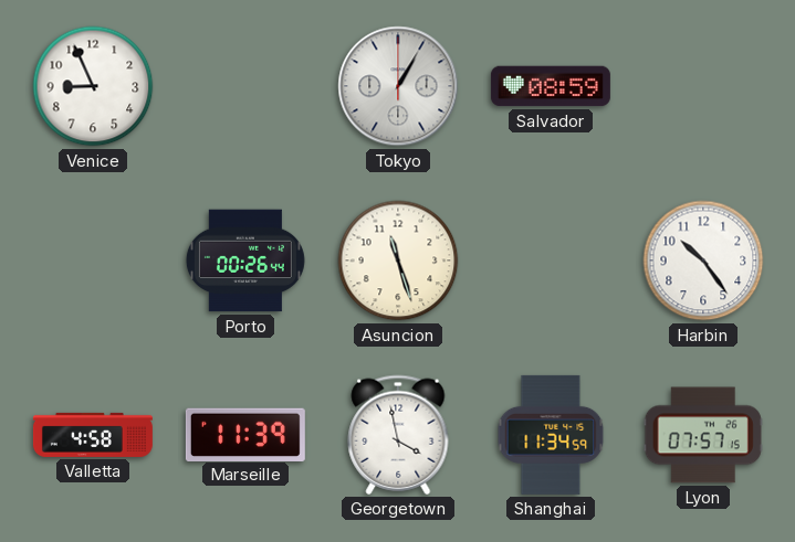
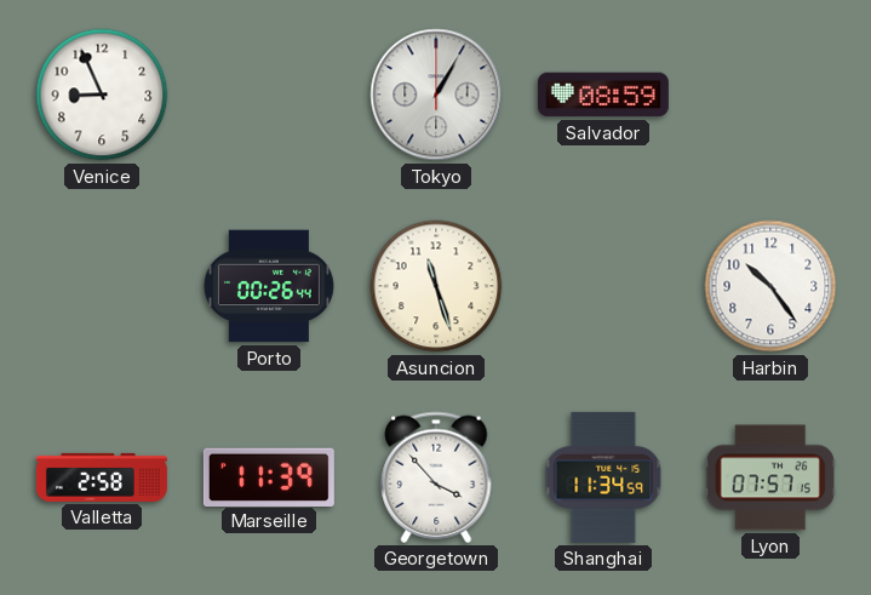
Valletta: 4:58 -> 2:58 (102, 477)
Georgetown: 3:58 -> 3:53 (436, 477)
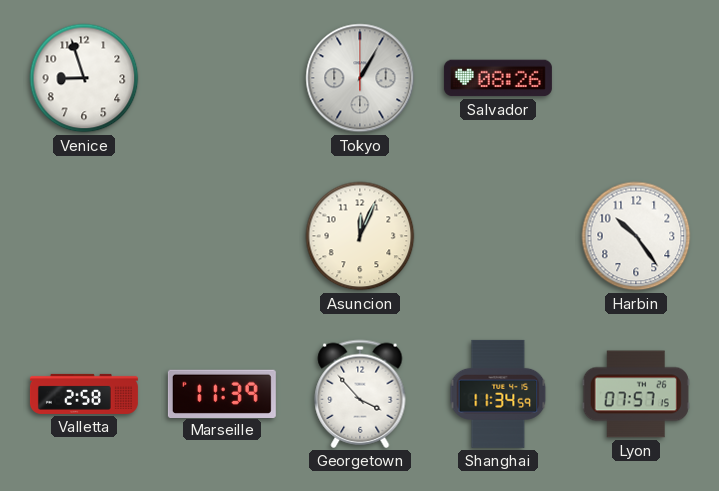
Venice: 8:56 -> 8:57 (84, 78)
Salvador: 08:59 -> 08:26 (498, 78)
Porto: 00:26 -> none (269, 286)
Asuncion: 11:27 -> 12:04 (360, 236)
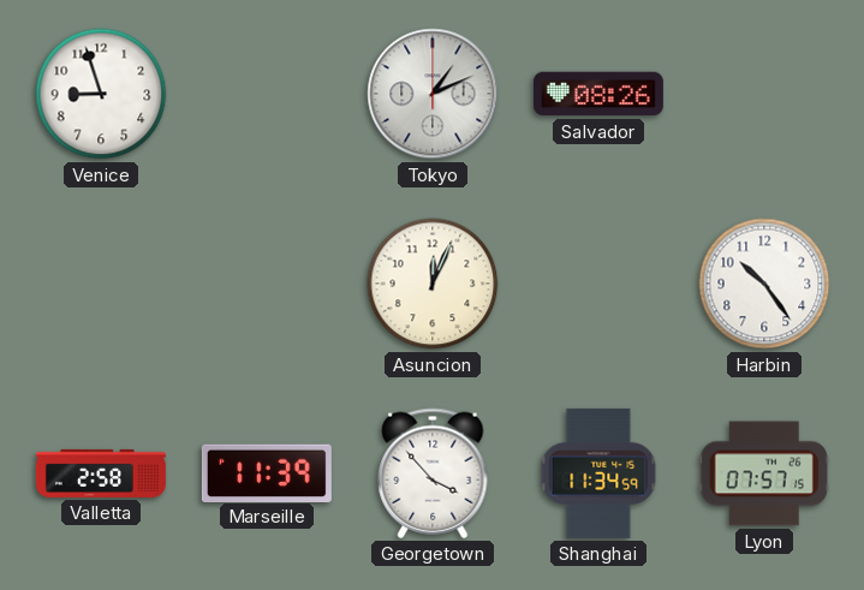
Tokyo: 1:05 -> 1:11 (433, 94)
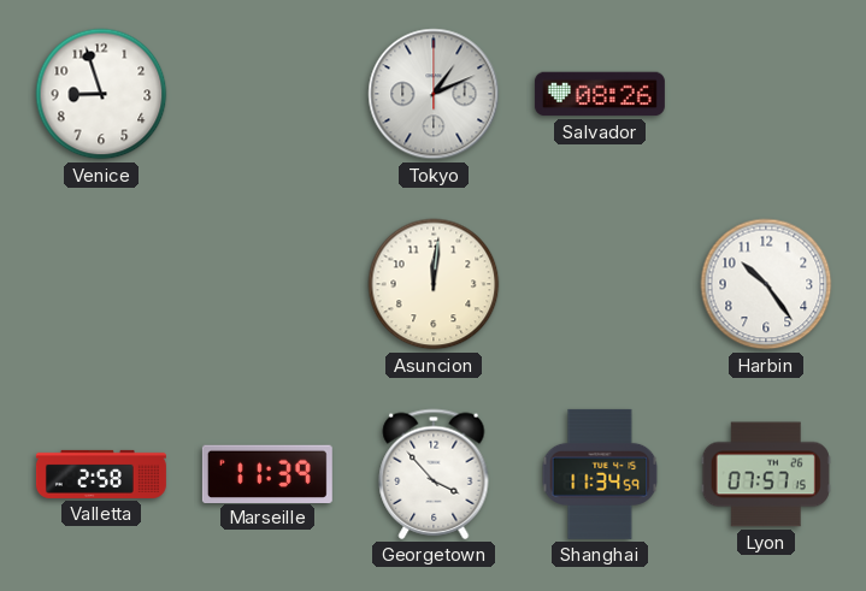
Asuncion: 12:04 -> 12:01 (434, 284)
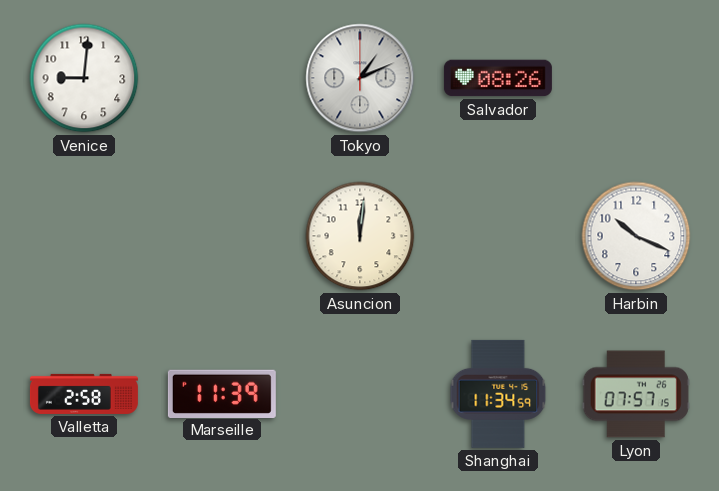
Venice: 8:57 -> 9:01 (84, 78)
Harbin: 10:24 -> 10:19 (636, 236)
Georgetown: 3:53 -> none (434, 474)
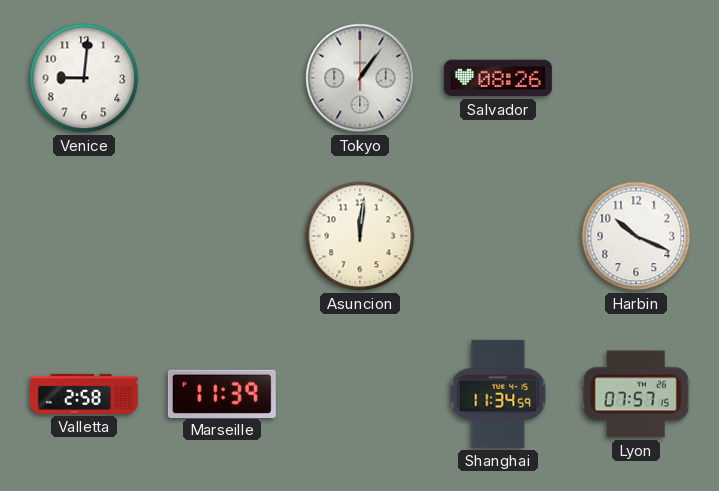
Tokyo: 1:11 -> 1:06 (360, 78)
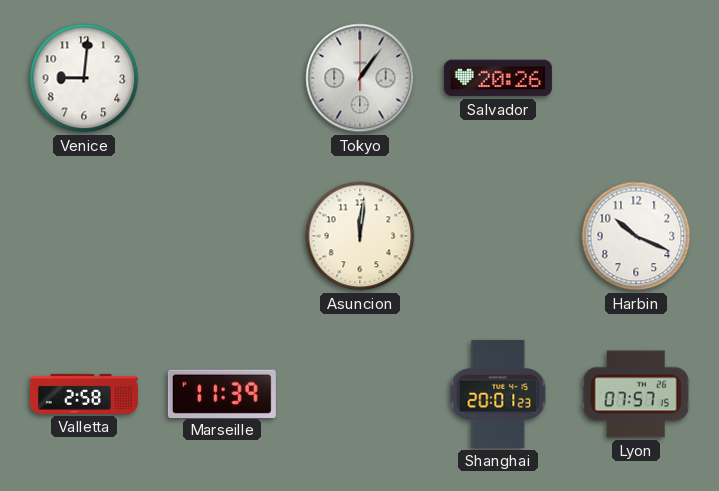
Salvador: 08:26 -> 20:26 (498, 78)
Shanghai: 11:34 -> 20:01 (498, 394)
